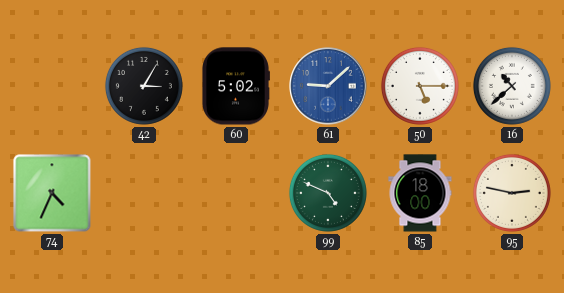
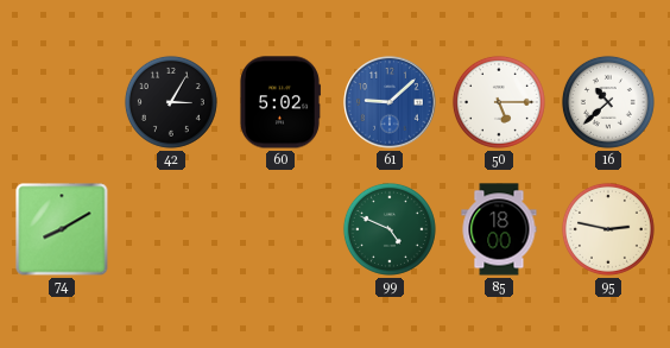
74: 4:34 -> 8:10 (62, 229)
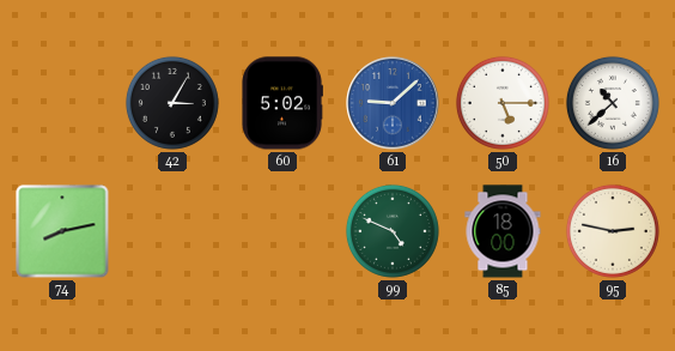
74: 8:10 -> 8:13 (62, 231)
